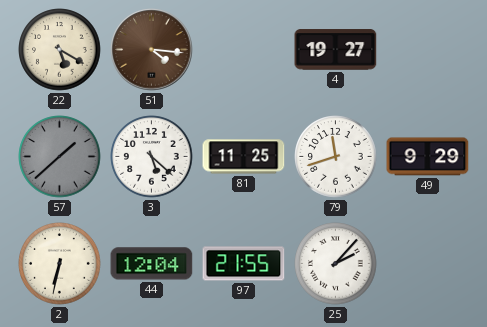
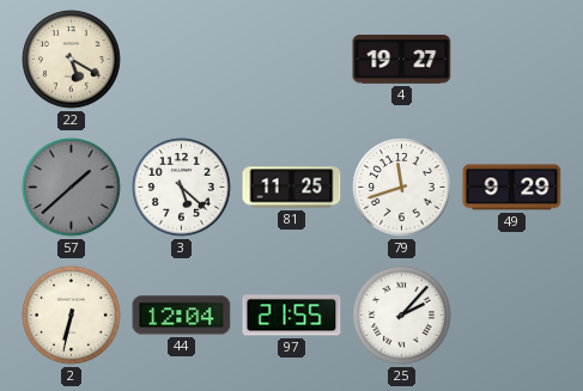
51: 4:16 -> none (152, 50)
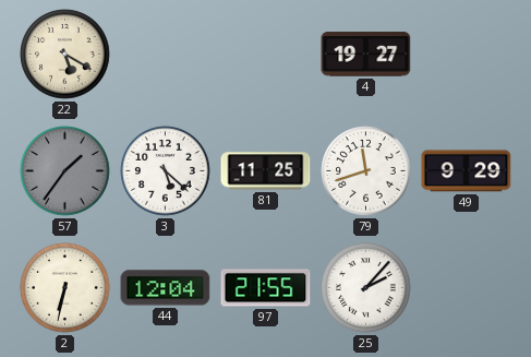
57: 1:38 -> 1:36 (65, 171)
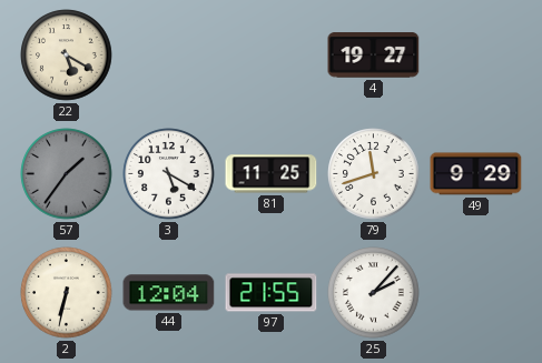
3: 5:22 -> 5:20 (169, 174)
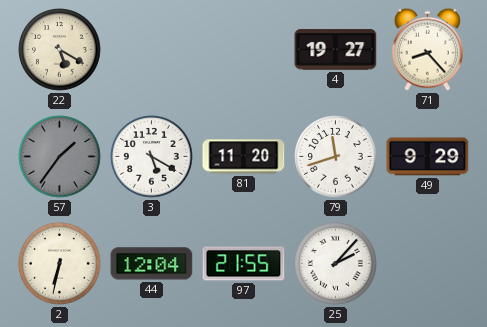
71: none -> 8:23 (427, 49)
81: 11:25 -> 11:20 (244, 157)
